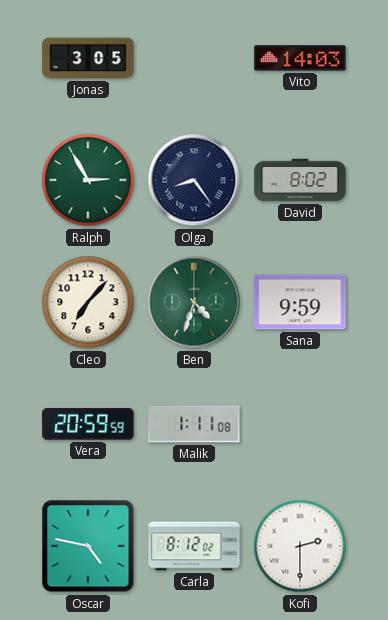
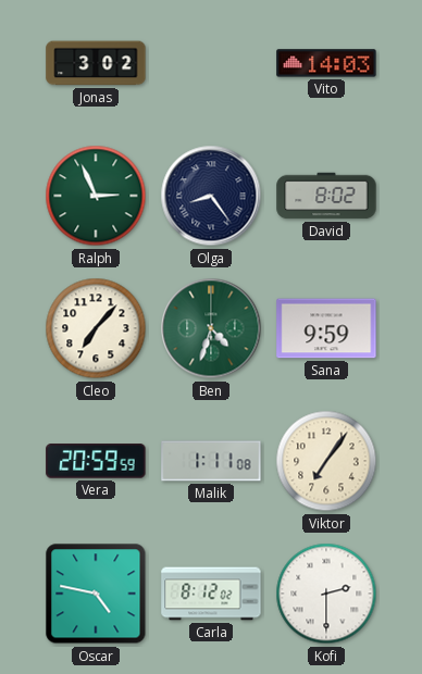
Jonas: 3:05 -> 3:02 (96, 63)
Ralph: 2:55 -> 2:56 (96, 196)
Viktor: none -> 7:06 (326, 461)
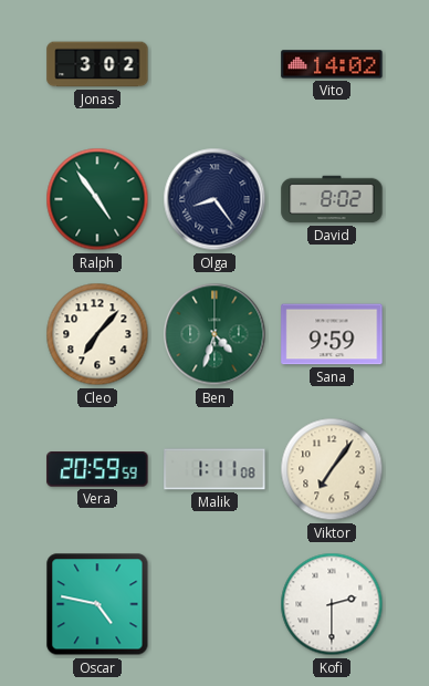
Vito: 14:03 -> 14:02 (332, 64)
Ralph: 2:56 -> 4:54 (97, 199)
Carla: 8:12 -> none (211, 594)
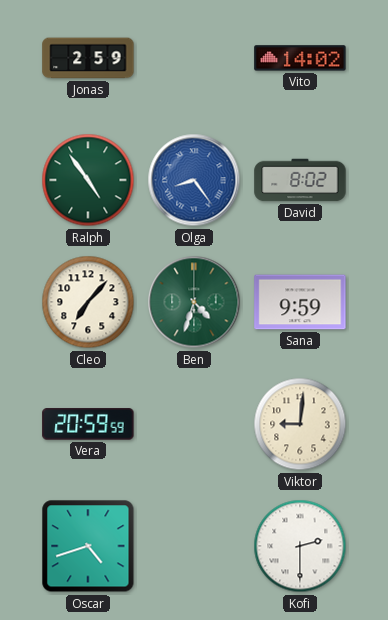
Jonas: 3:02 -> 2:59 (88, 58)
Olga dial: navy -> blue (194, 180)
Malik: 1:11 -> none (214, 469)
Viktor: 7:06 -> 9:01 (300, 424)
Oscar: 4:47 -> 4:42 (88, 546)
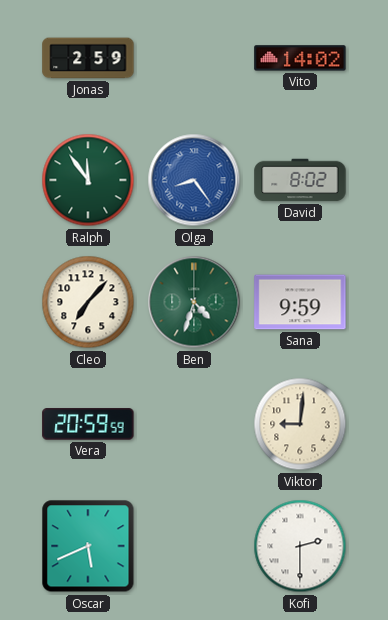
Ralph: 4:54 -> 11:54 (88, 180)
Oscar: 4:42 -> 5:41 (88, 546)
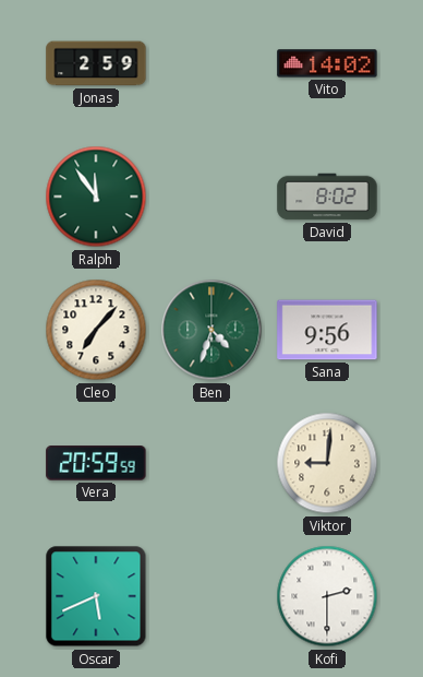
Olga: 8:24 -> none (194, 180)
Sana: 9:59 -> 9:56 (327, 330)
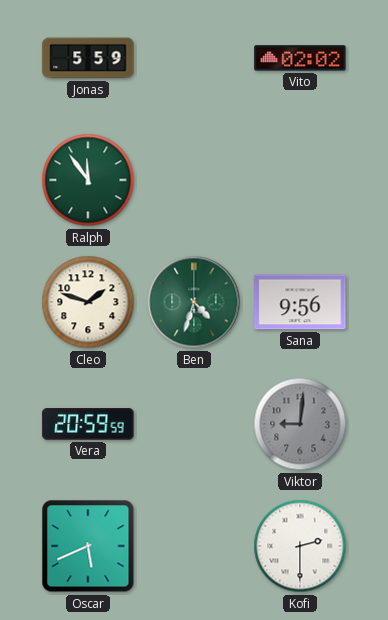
Jonas: 2:59 -> 5:59 (88, 58)
Vito: 14:02 -> 02:02 (300, 58)
David: 8:02 -> none (327, 197)
Cleo: 7:07 -> 1:48 (88, 302)
Viktor dial: cream -> grey (300, 424)
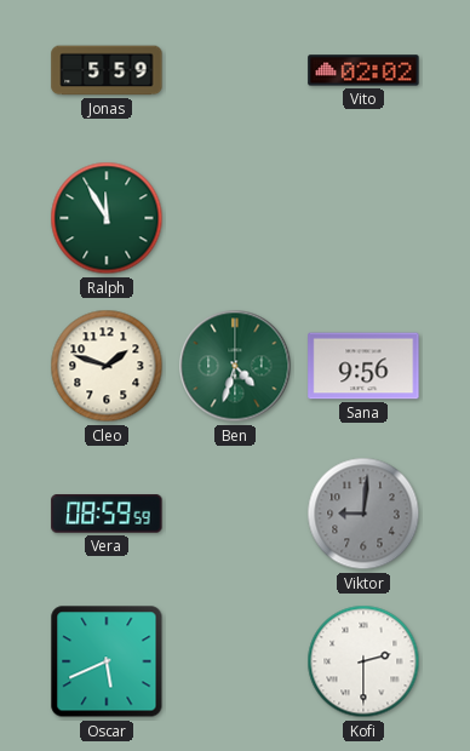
Ralph: 11:54 -> 11:55 (107, 218)
Vera: 20:59 -> 08:59 (107, 514)
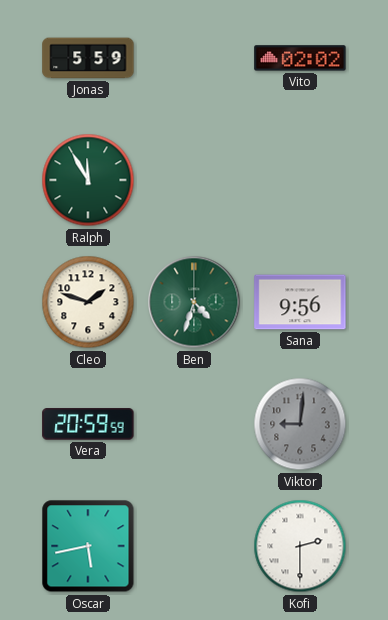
Vera: 08:59 -> 20:59 (88, 424)
Oscar: 5:41 -> 5:43 (88, 546)
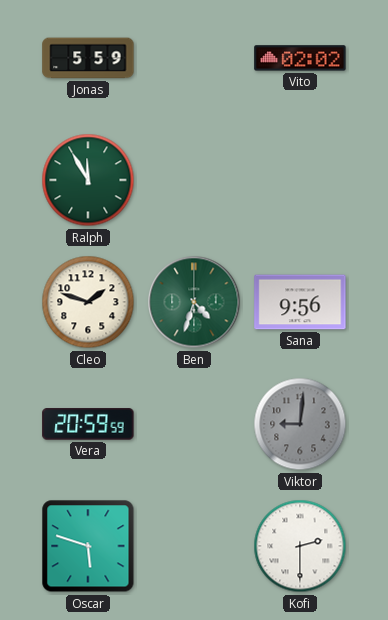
Oscar: 5:43 -> 5:48 (88, 546)
